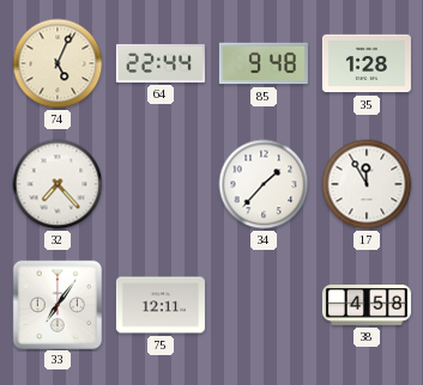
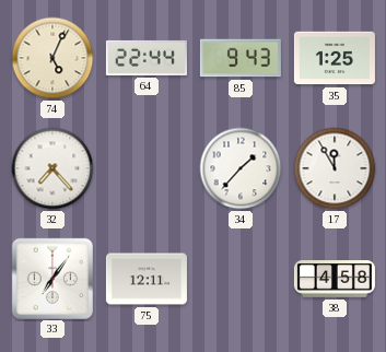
85: 9:48 -> 9:43 (241, 58)
35: 1:28 -> 1:25 (335, 58)
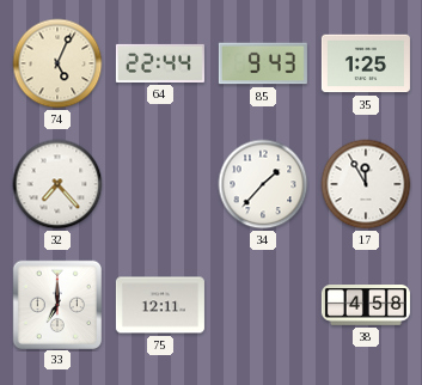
33: 7:06 -> 7:00 (56, 304)
